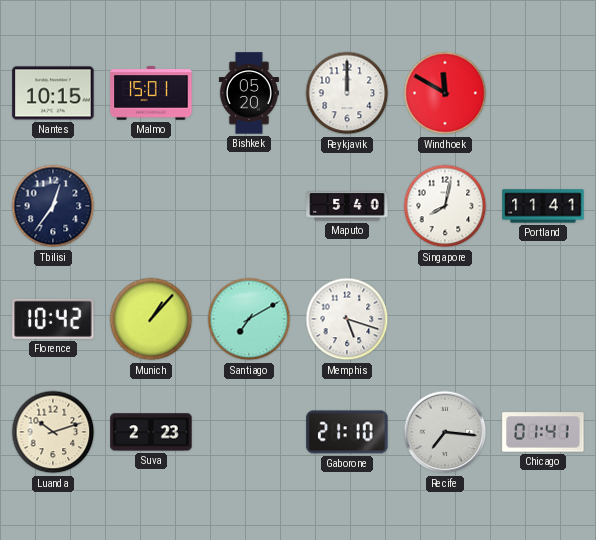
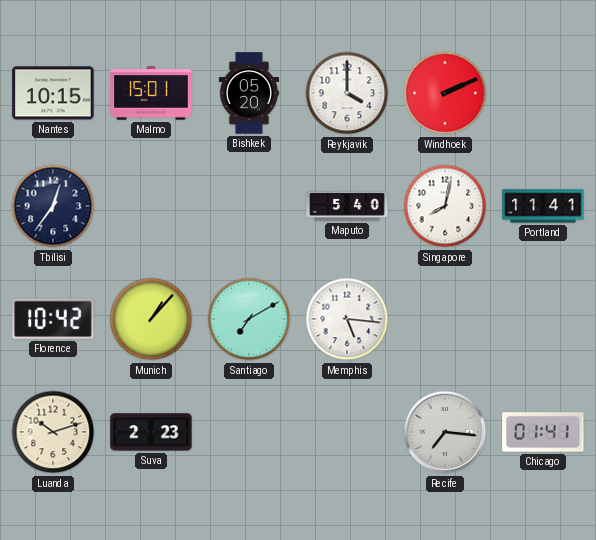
Reykjavik: 12:00 -> 4:00 (347, 93)
Windhoek: 11:50 -> 2:11 (445, 93)
Memphis: 5:18 -> 5:16 (347, 319)
Gaborone: 21:10 -> none (347, 432)
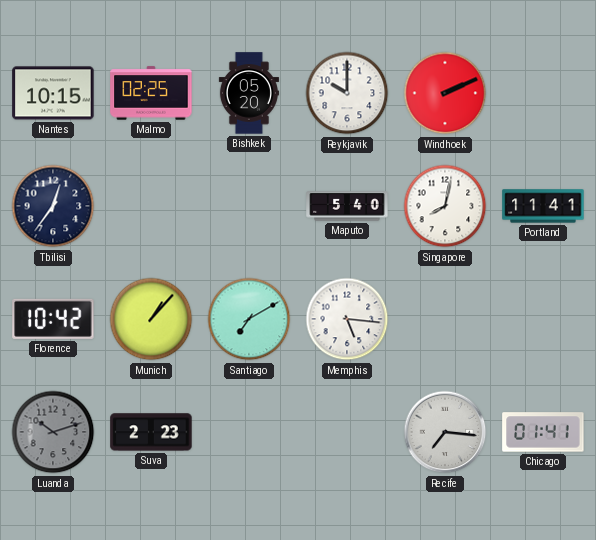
Malmo: 15:01 -> 02:25 (151, 93)
Reykjavik: 4:00 -> 10:00 (347, 93)
Luanda dial: cream -> grey (53, 432)
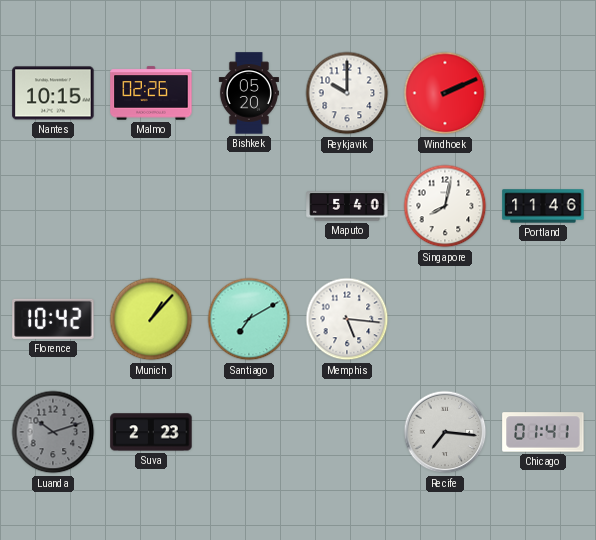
Malmo: 02:25 -> 02:26 (151, 93)
Tbilisi: 12:36 -> none (53, 206)
Portland: 11:41 -> 11:46 (543, 206)
